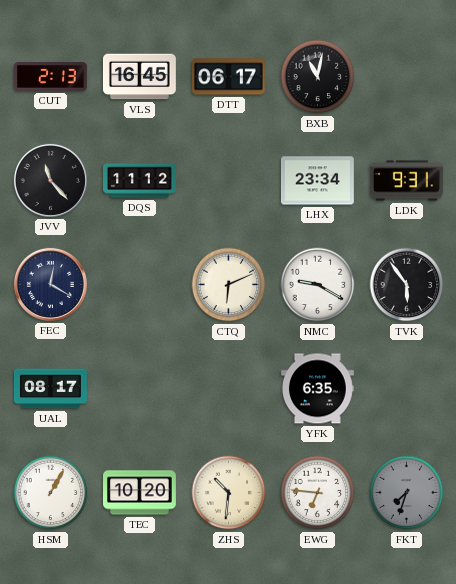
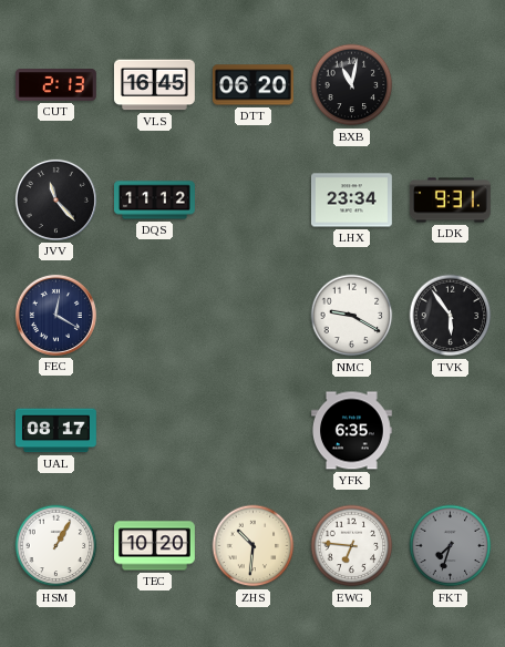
DTT: 06:17 -> 06:20 (252, 85)
CTQ: 6:11 -> none (229, 285)
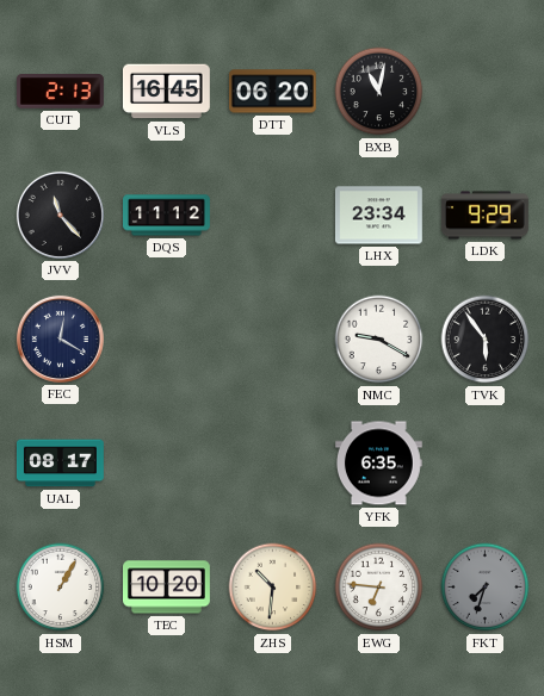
LDK: 9:31 -> 9:29 (484, 216)
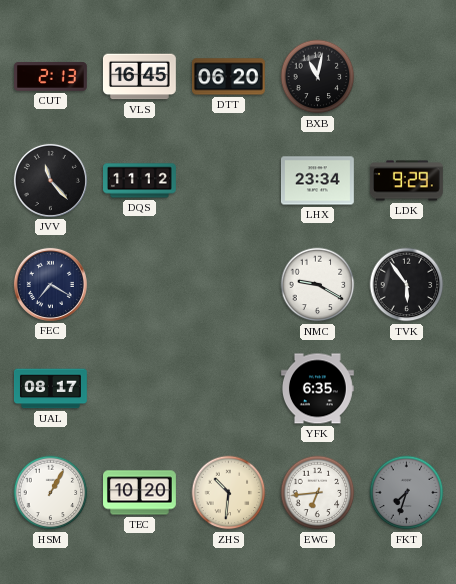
FEC: 12:20 -> 7:20 (50, 284)
EWG: 6:46 -> 6:44 (318, 493)
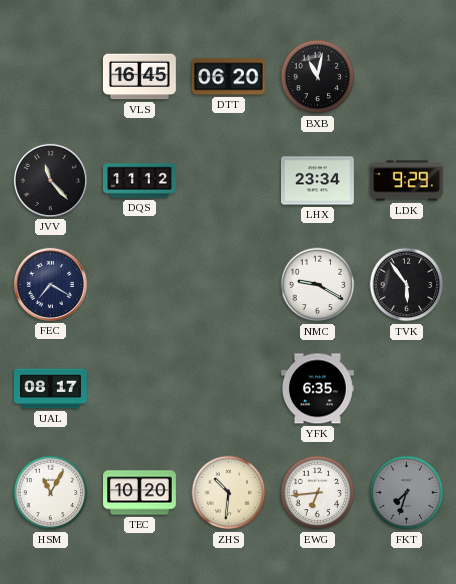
CUT: 2:13 -> none (51, 77)
HSM: 1:05 -> 11:05 (51, 493)
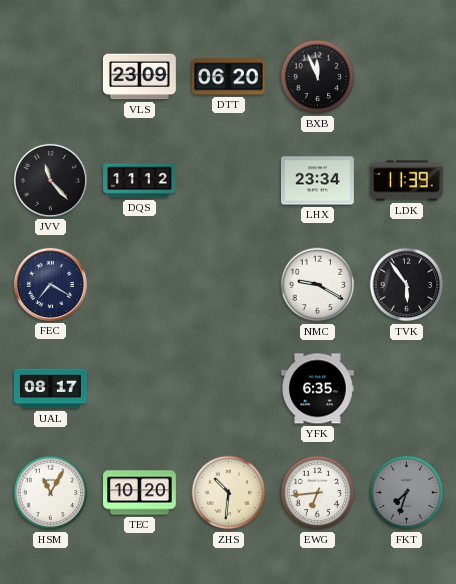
VLS: 16:45 -> 23:09 (139, 77)
BXB: 11:02 -> 11:56 (318, 77)
LDK: 9:29 -> 11:39 (406, 181)
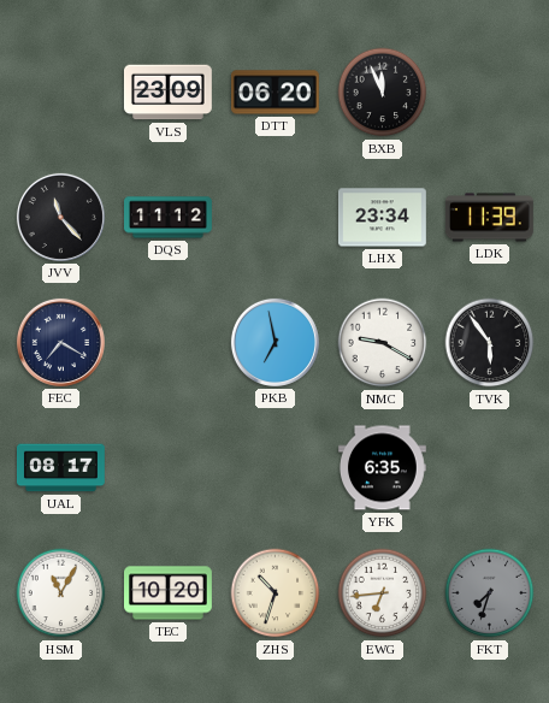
PKB: none -> 6:58 (274, 342)
ZHS: 10:31 -> 10:33 (276, 593)
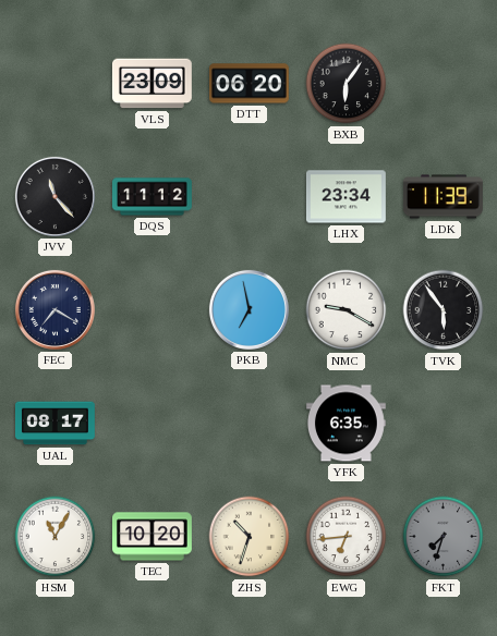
BXB: 11:56 -> 6:06 (347, 84)
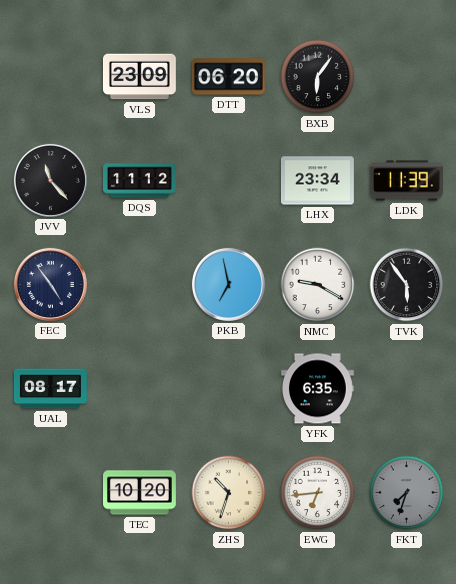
FEC: 7:20 -> 4:54 (50, 284)
HSM: 11:05 -> none (56, 537)
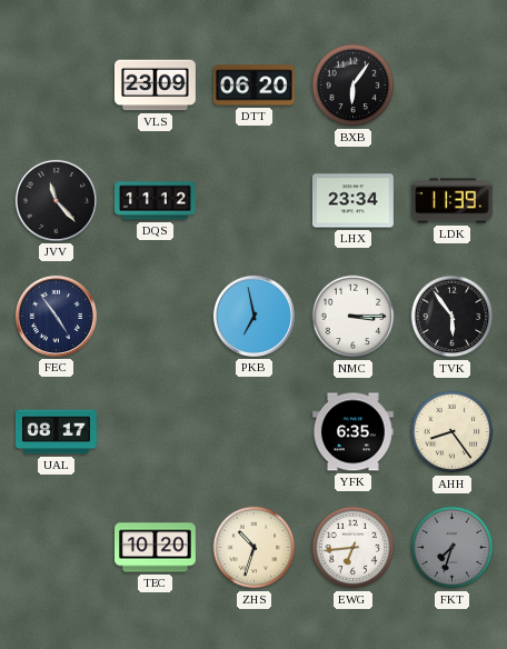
NMC: 9:20 -> 3:15 (354, 317)
AHH: none -> 8:24 (453, 432)
